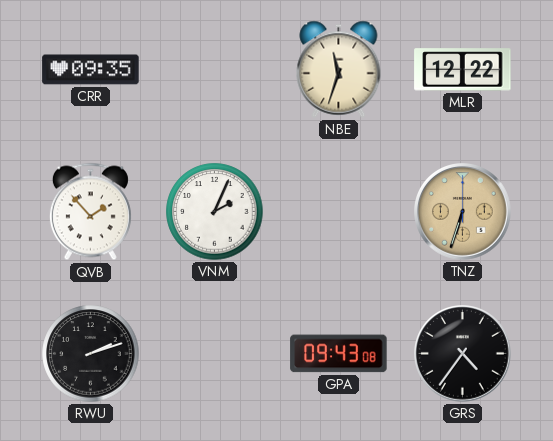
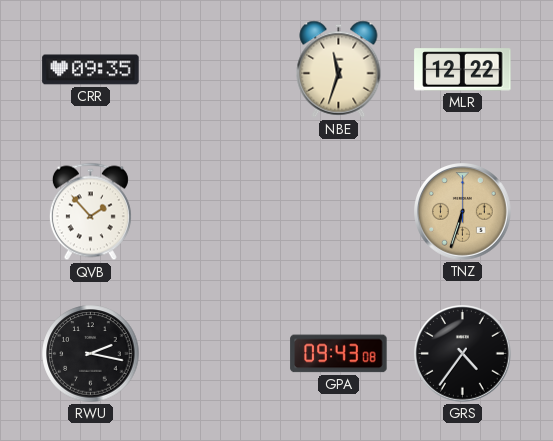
VNM: 2:04 -> none (215, 212)
RWU: 2:12 -> 2:17 (91, 354)
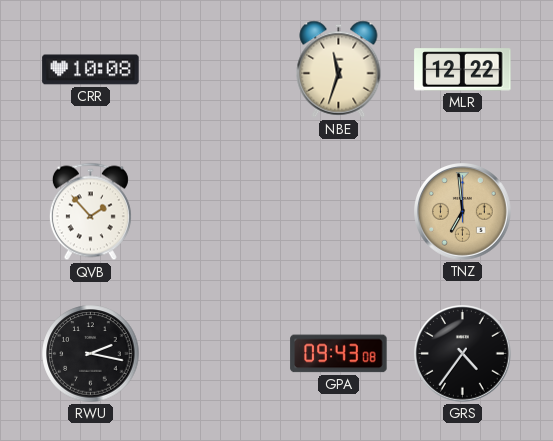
CRR: 09:35 -> 10:08 (91, 70)
TNZ: 6:33 -> 6:59 (463, 212)
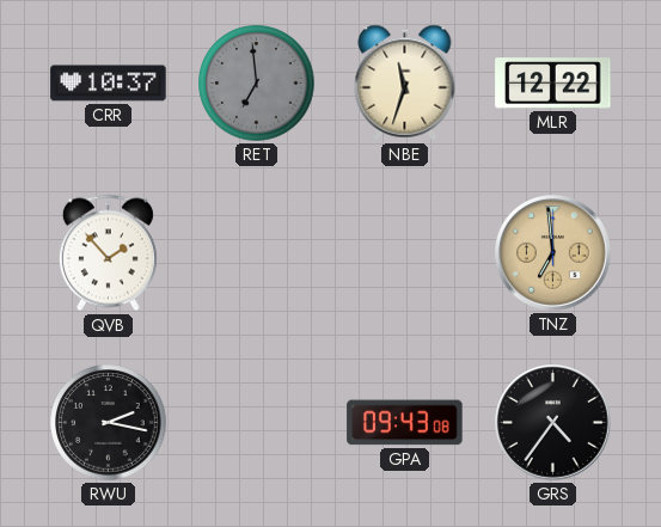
CRR: 10:08 -> 10:37 (109, 84)
RET: none -> 6:59 (257, 84)
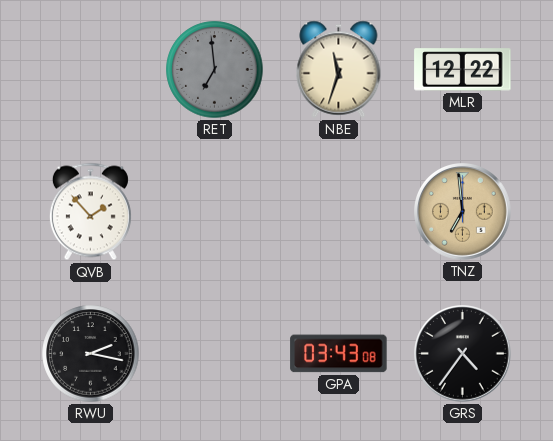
CRR: 10:37 -> none (109, 84)
GPA: 09:43 -> 03:43 (339, 354)
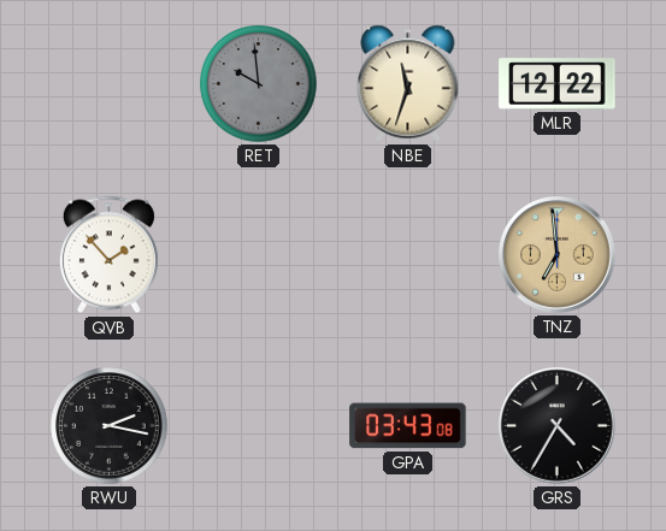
RET: 6:59 -> 9:59 (259, 84)
GRS: 4:36 -> 4:35 (558, 426)
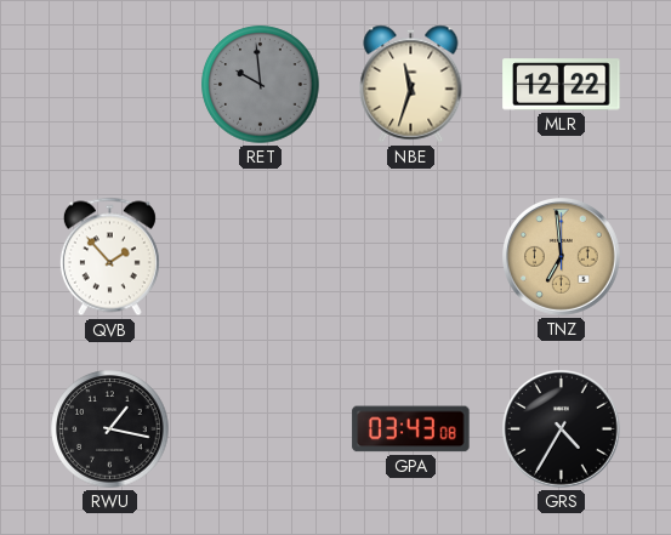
RWU: 2:17 -> 1:17 (110, 429)
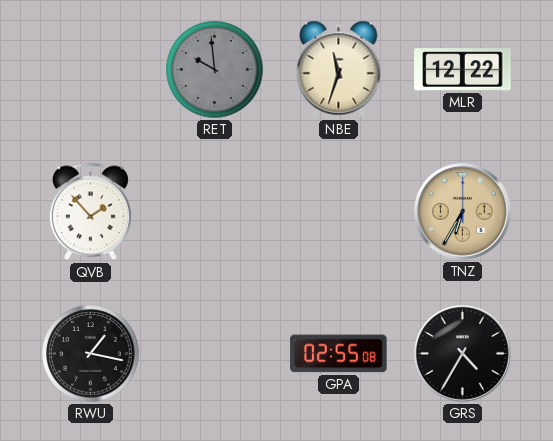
TNZ: 6:59 -> 6:35 (463, 212)
GPA: 03:43 -> 02:55 (339, 354)
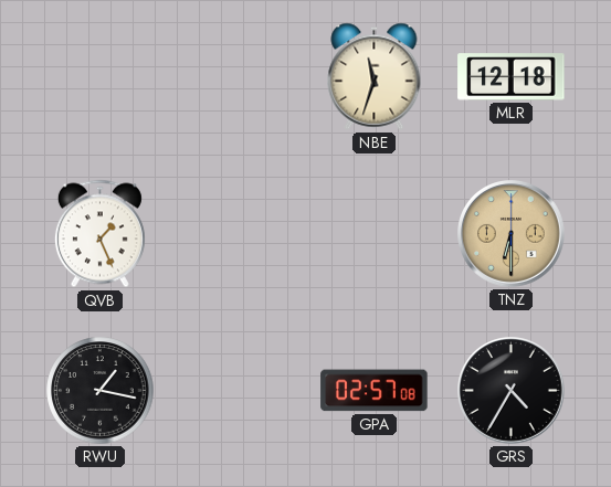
RET: 9:59 -> none (215, 70)
MLR: 12:22 -> 12:18 (512, 77)
QVB: 1:53 -> 1:26 (99, 234)
TNZ: 6:35 -> 6:30 (512, 234)
GPA: 02:55 -> 02:57 (375, 391)
